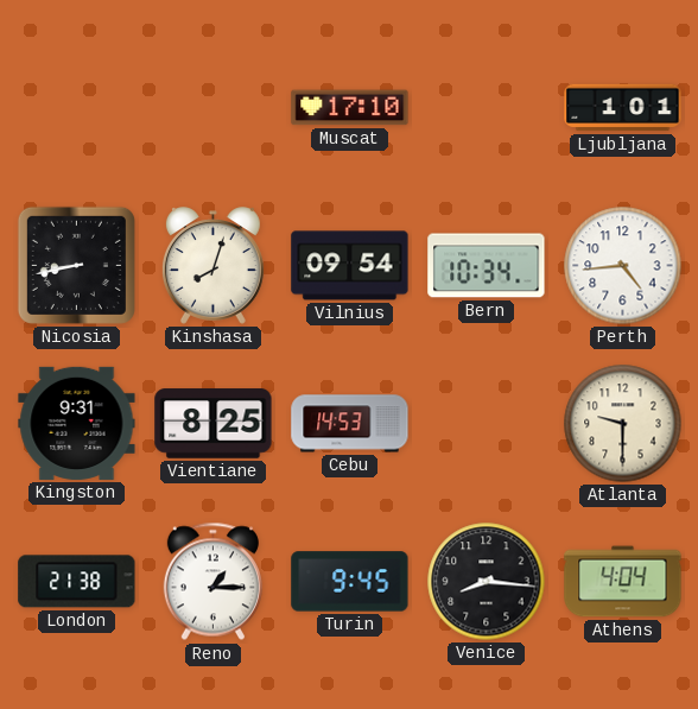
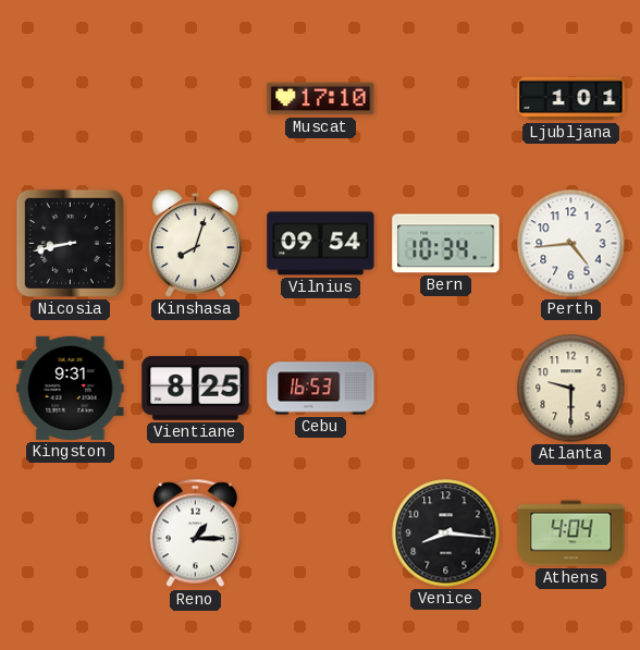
Cebu: 14:53 -> 16:53 (321, 389)
London: 21:38 -> none (77, 582)
Turin: 9:45 -> none (350, 582)
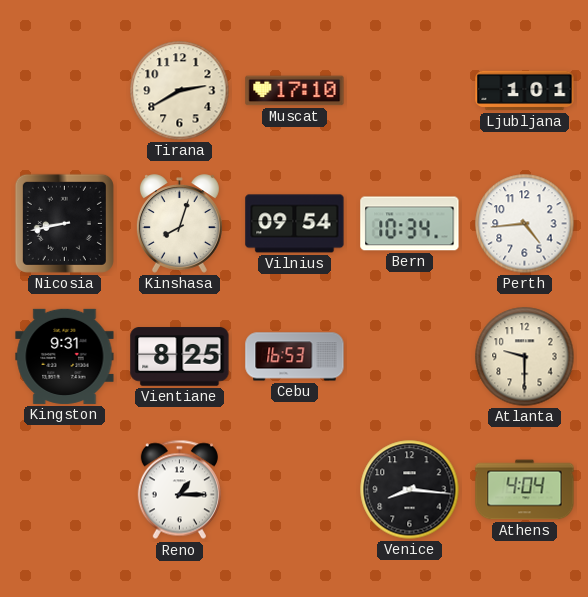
Tirana: none -> 2:40 (180, 91)
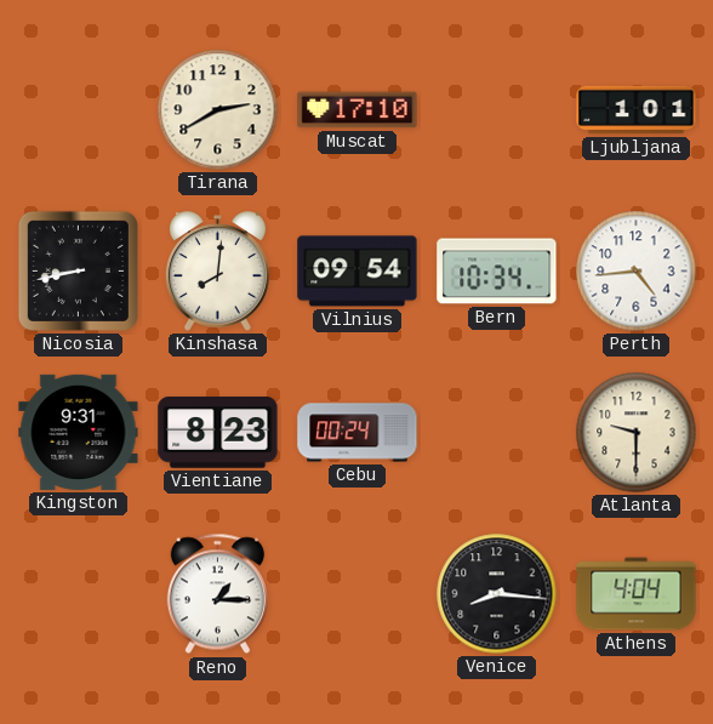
Kinshasa: 8:03 -> 8:01 (217, 272)
Vientiane: 8:25 -> 8:23 (218, 433)
Cebu: 16:53 -> 00:24 (358, 433)
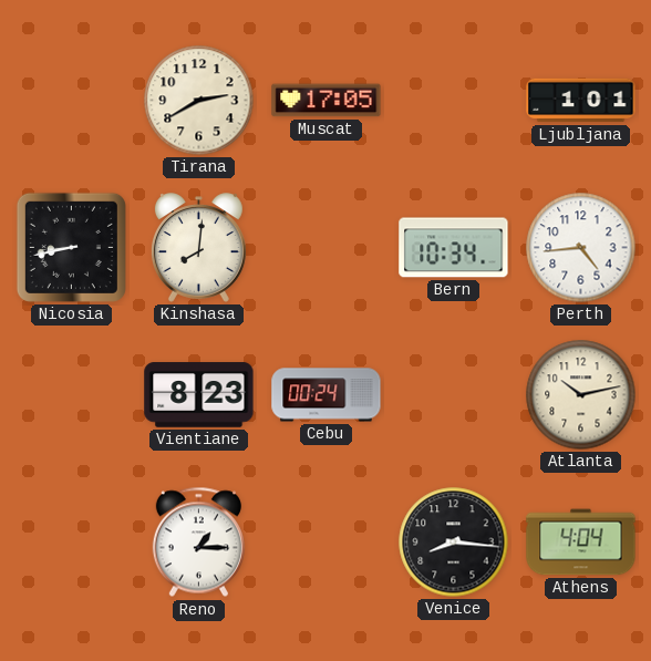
Muscat: 17:10 -> 17:05 (327, 101)
Vilnius: 09:54 -> none (358, 272)
Kingston: 9:31 -> none (79, 432)
Atlanta: 9:30 -> 10:13 (581, 395)
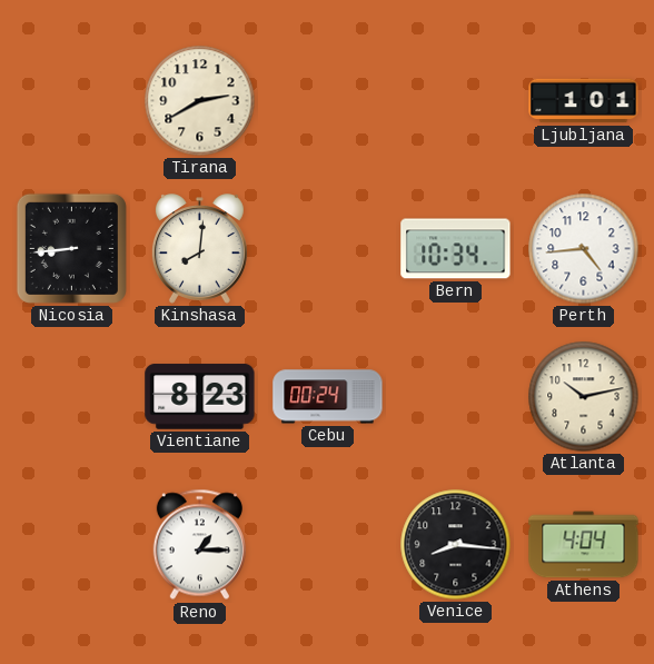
Muscat: 17:05 -> none (327, 101)
Nicosia: 8:43 -> 8:44 (71, 248)
